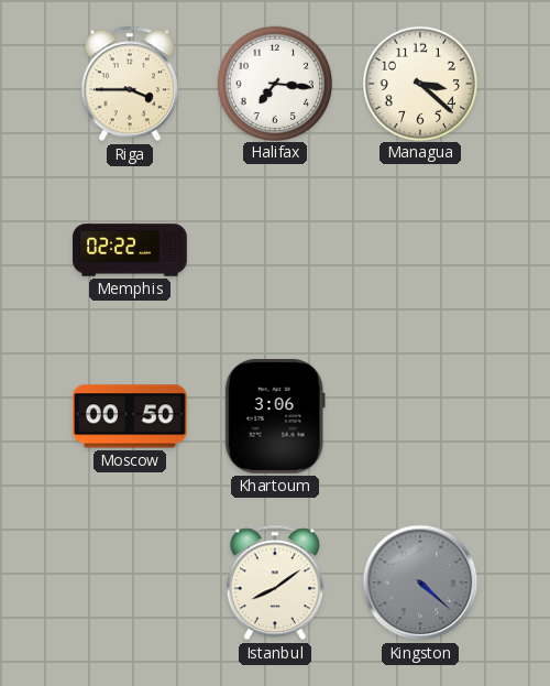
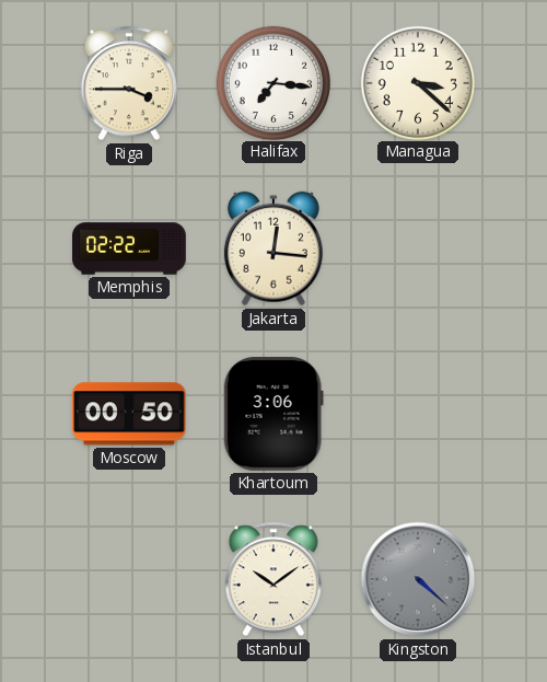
Jakarta: none -> 12:16 (273, 248)
Istanbul: 8:09 -> 10:09 (273, 579)
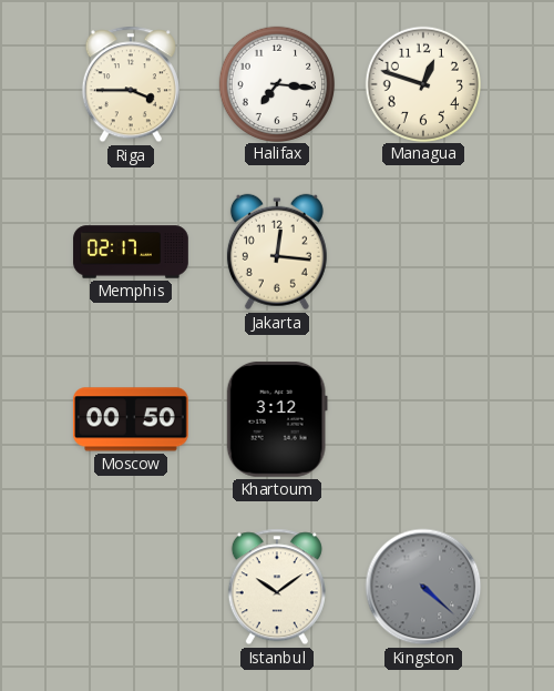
Managua: 3:22 -> 12:48 (422, 83)
Memphis: 02:22 -> 02:17 (131, 252)
Khartoum: 3:06 -> 3:12 (277, 419)
